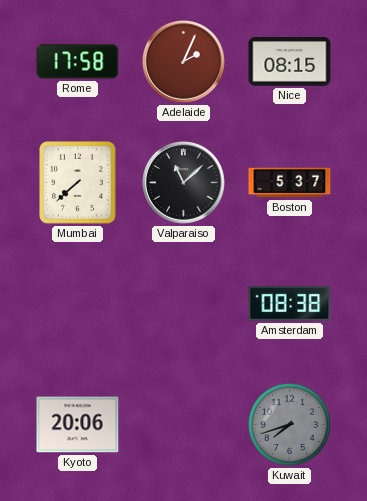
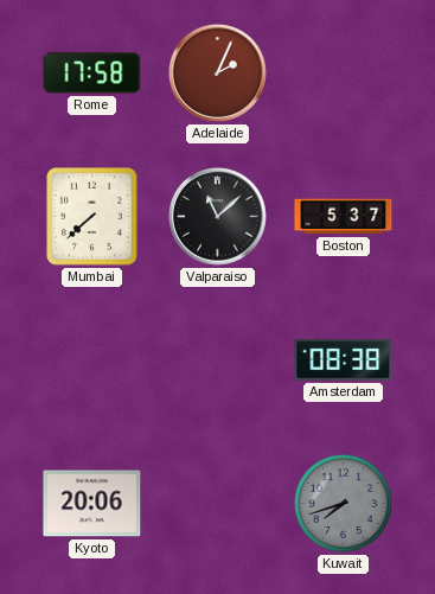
Nice: 08:15 -> none (290, 62)
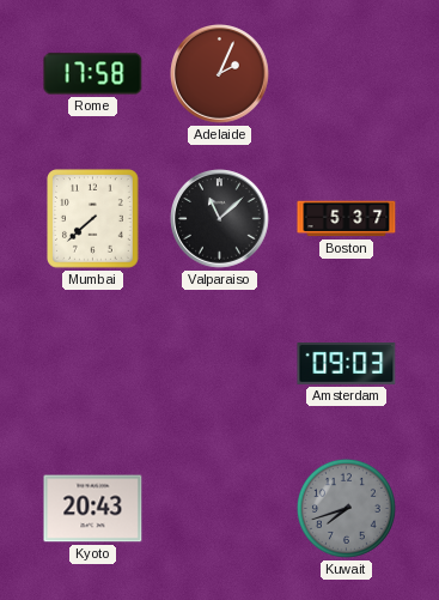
Amsterdam: 08:38 -> 09:03 (347, 363)
Kyoto: 20:06 -> 20:43 (93, 509)
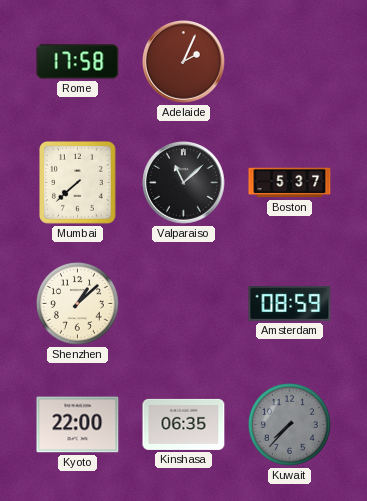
Shenzhen: none -> 1:08 (77, 303)
Amsterdam: 09:03 -> 08:59 (290, 303)
Kyoto: 20:43 -> 22:00 (78, 425)
Kinshasa: none -> 06:35 (184, 424)
Kuwait: 7:42 -> 7:37 (289, 424)
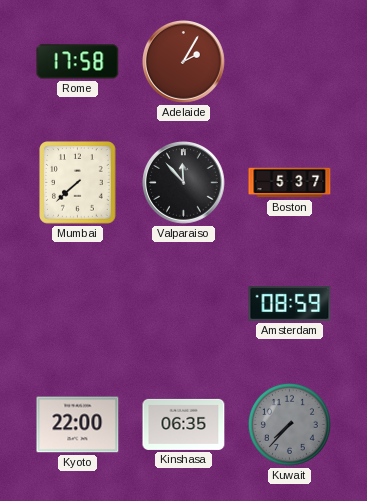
Adelaide: 2:04 -> 2:05 (184, 62)
Valparaiso: 11:08 -> 11:53 (184, 183)
Shenzhen: 1:08 -> none (77, 303)
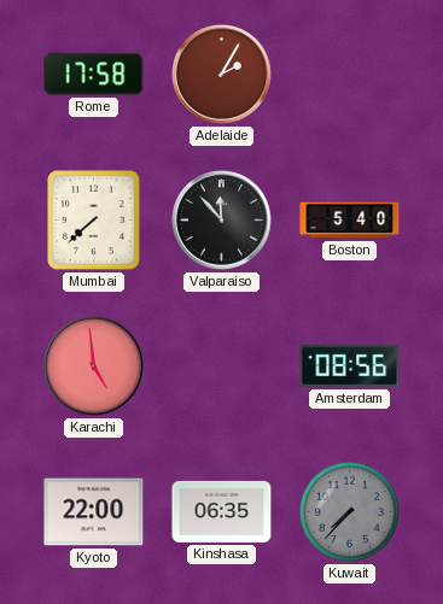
Boston: 5:37 -> 5:40 (350, 221)
Karachi: none -> 4:59 (94, 366)
Amsterdam: 08:59 -> 08:56 (350, 365)
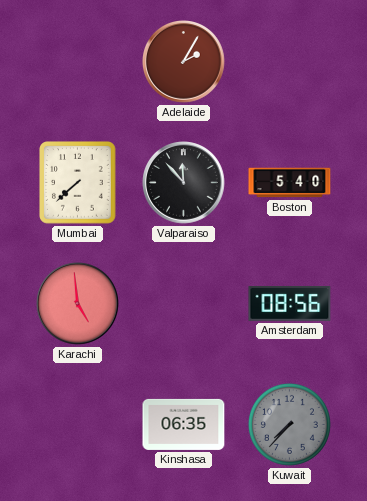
Rome: 17:58 -> none (94, 75)
Kyoto: 22:00 -> none (94, 512)
